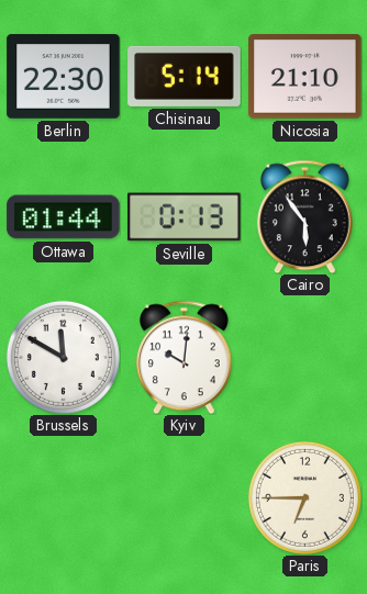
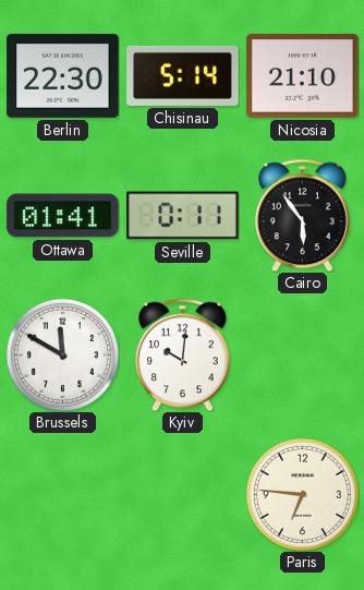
Ottawa: 01:44 -> 01:41 (63, 216)
Seville: 0:13 -> 0:11 (183, 216)
Paris: 6:45 -> 6:46 (302, 494)
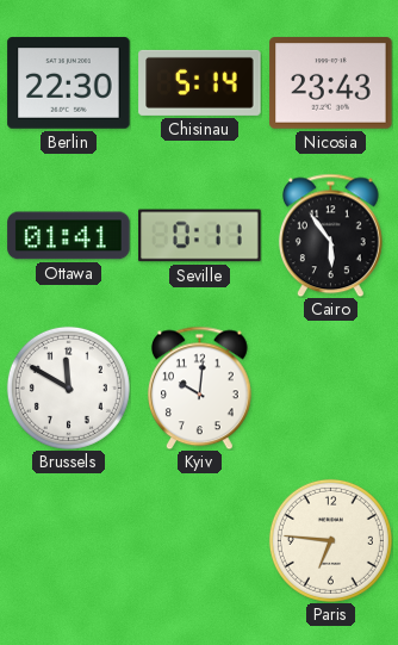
Nicosia: 21:10 -> 23:43 (331, 83)
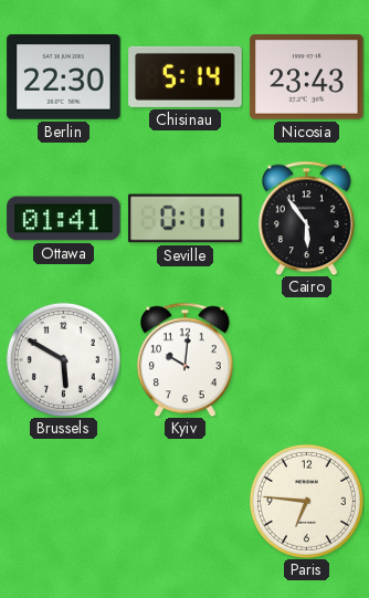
Brussels: 11:50 -> 5:50 (63, 359)
